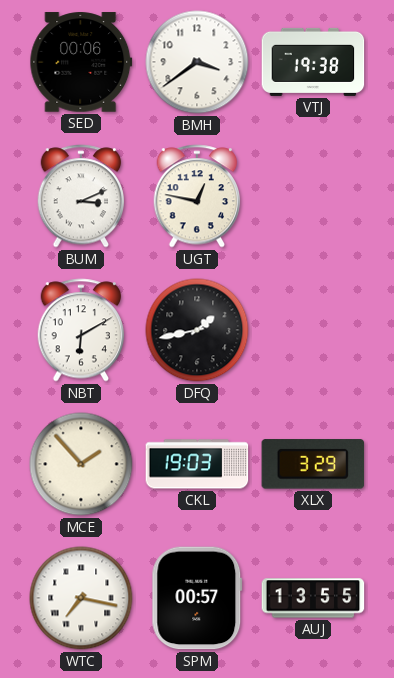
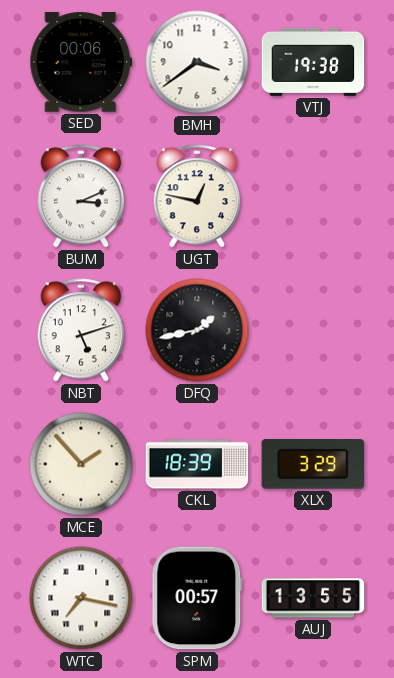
NBT: 6:10 -> 5:12 (81, 330)
CKL: 19:03 -> 18:39 (197, 464)
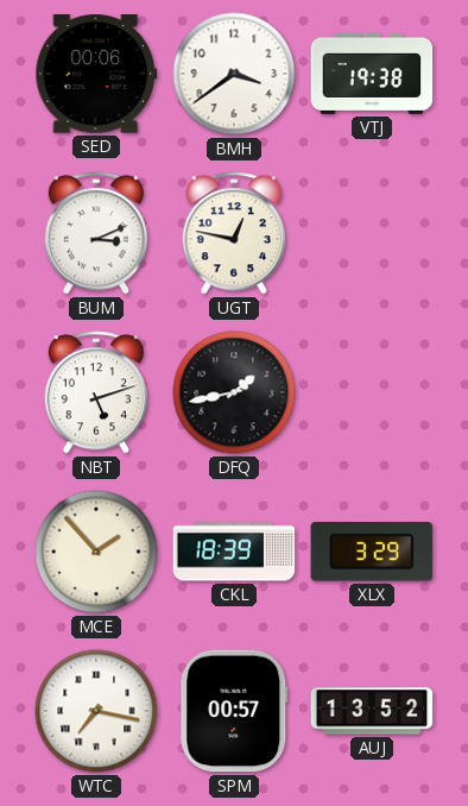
AUJ: 13:55 -> 13:52 (372, 711)
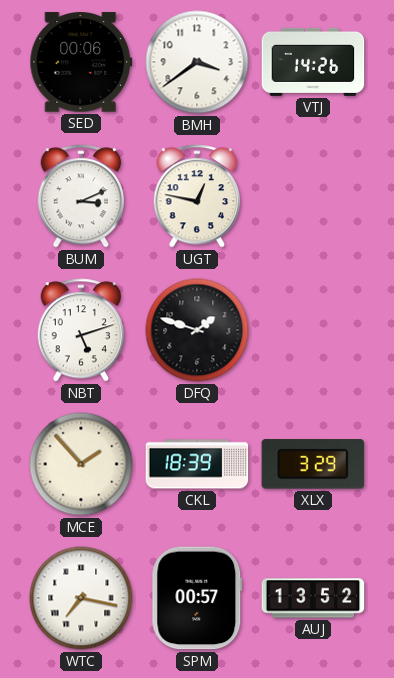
VTJ: 19:38 -> 14:26 (313, 62)
DFQ: 1:43 -> 1:48 (197, 330)
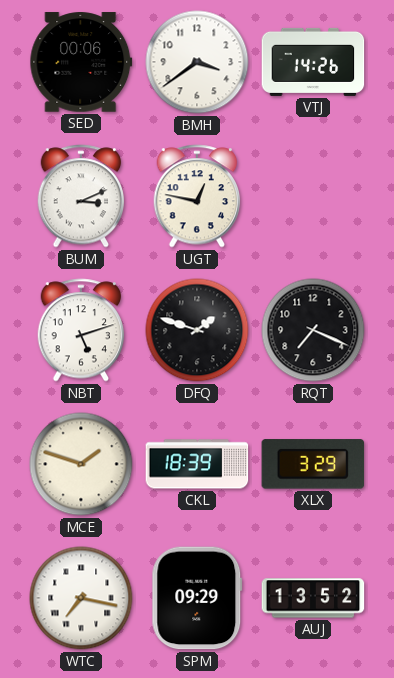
RQT: none -> 7:19 (313, 330)
MCE: 1:53 -> 1:48 (81, 464)
SPM: 00:57 -> 09:29 (197, 598)
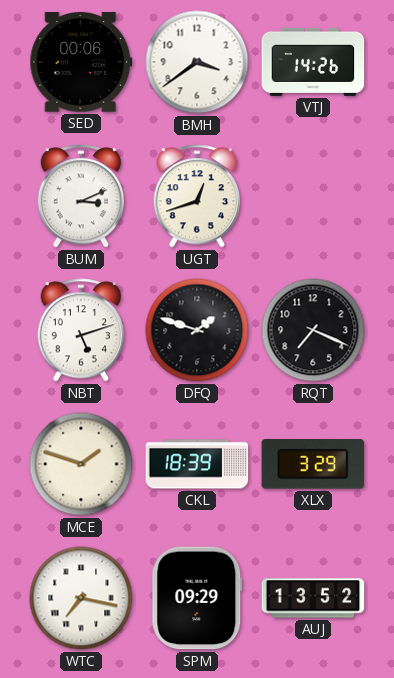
UGT: 12:47 -> 12:42 (197, 196)
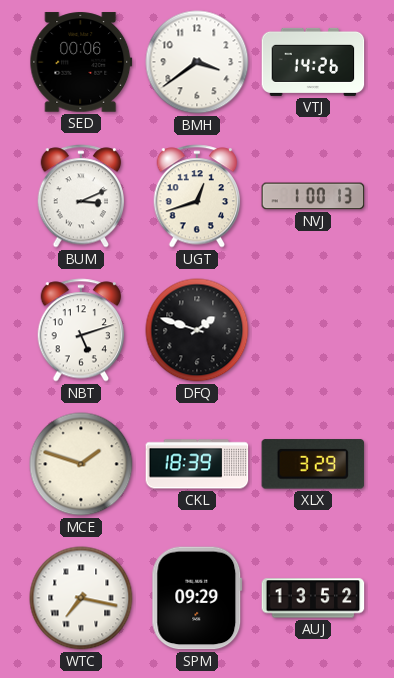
NVJ: none -> 1:00 (313, 196)
RQT: 7:19 -> none (313, 330)
